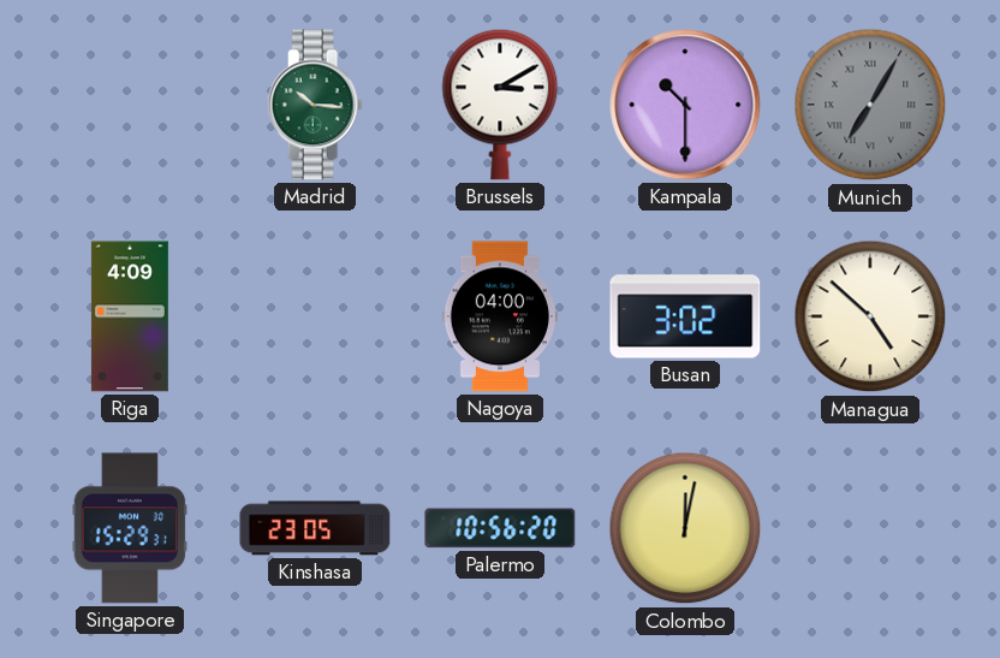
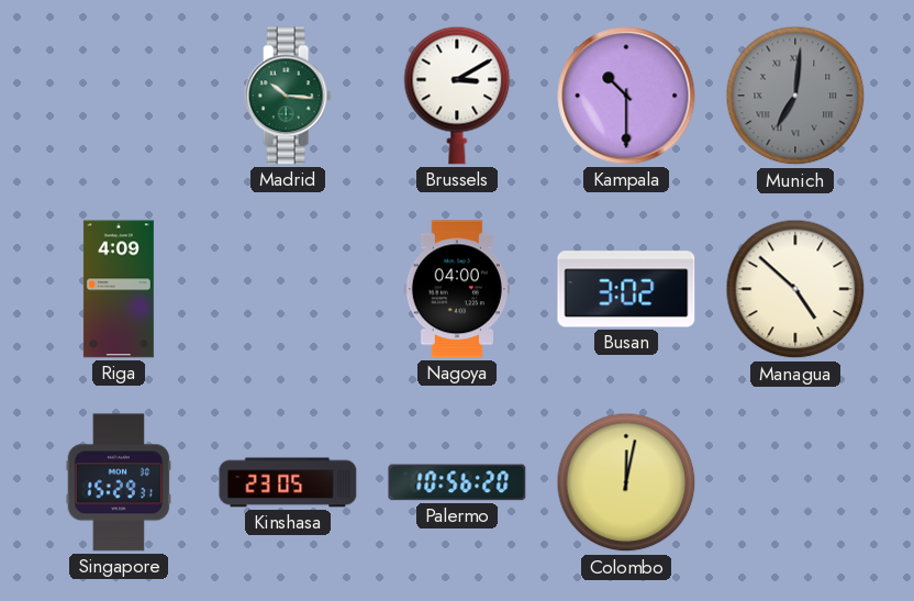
Munich: 7:05 -> 7:01 (795, 96)
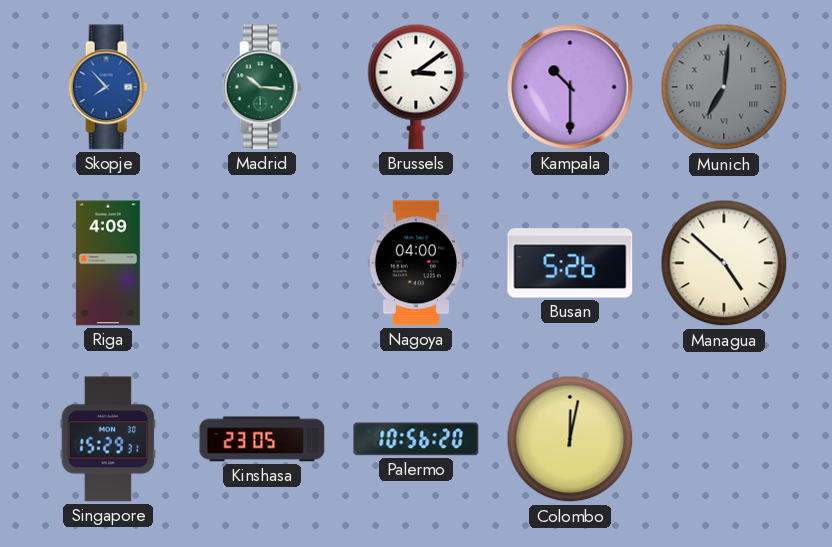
Skopje: none -> 7:53 (108, 87)
Brussels: 3:10 -> 3:09 (416, 87)
Busan: 3:02 -> 5:26 (570, 263)
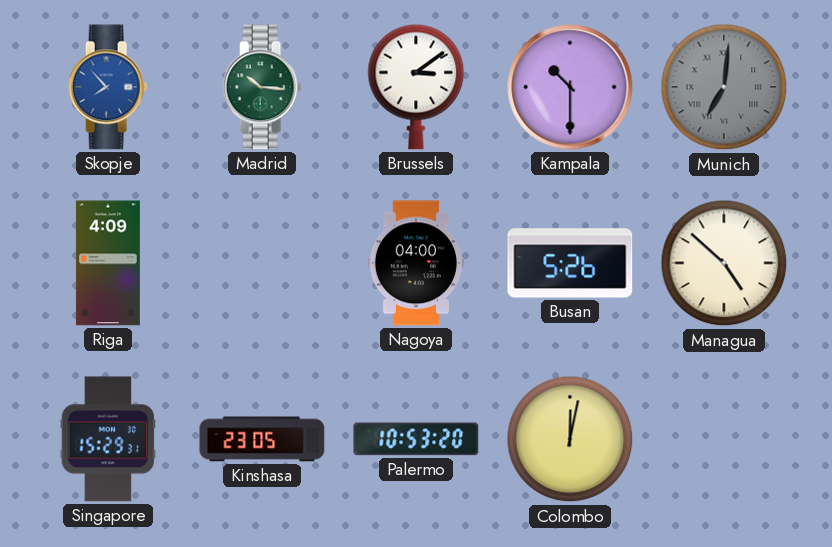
Palermo: 10:56 -> 10:53 (416, 439)
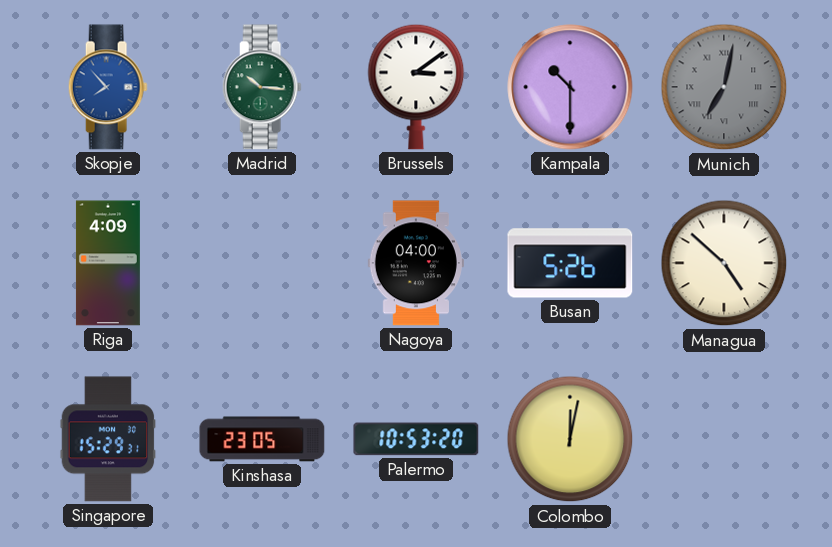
Munich: 7:01 -> 7:02 (724, 87)
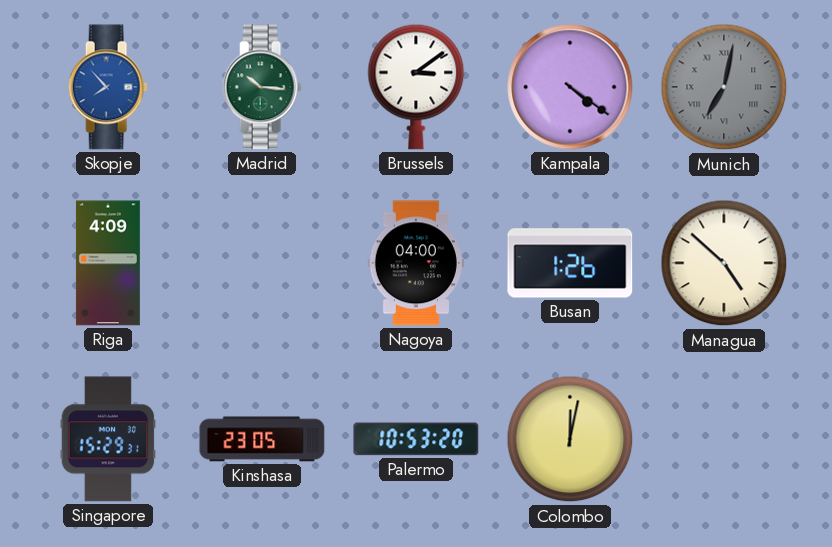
Kampala: 10:30 -> 4:21 (570, 87)
Busan: 5:26 -> 1:26 (570, 263)
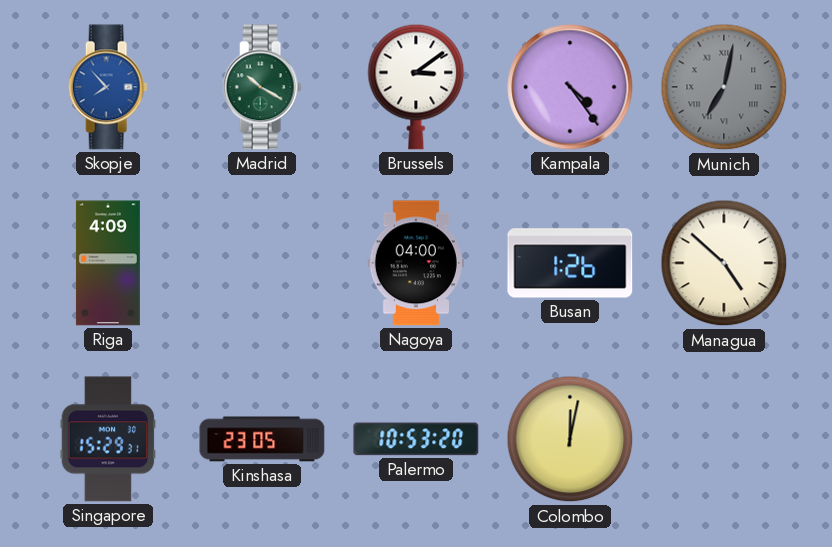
Madrid: 10:16 -> 10:20 (262, 87)
Kampala: 4:21 -> 4:24 (570, 87)
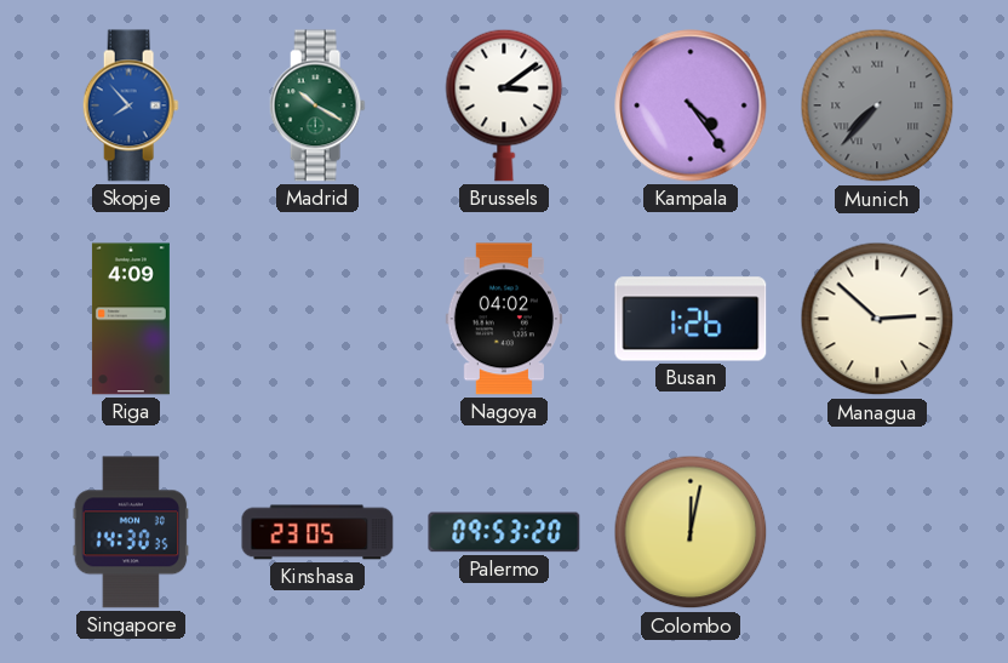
Munich: 7:02 -> 7:37 (877, 105)
Nagoya: 04:00 -> 04:02 (504, 319)
Managua: 4:52 -> 2:52 (877, 319)
Singapore: 15:29 -> 14:30 (131, 532)
Palermo: 10:53 -> 09:53 (504, 532)
